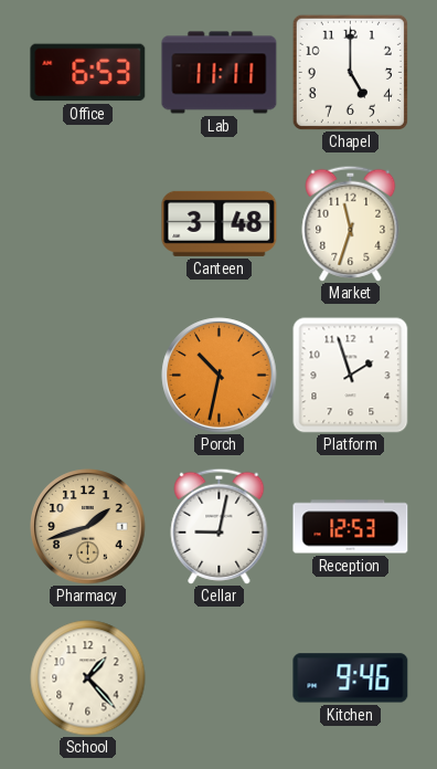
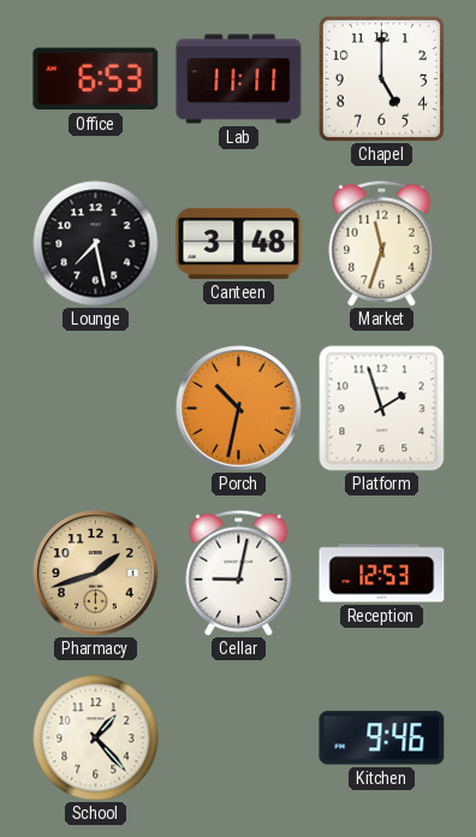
Lounge: none -> 7:28 (96, 244)
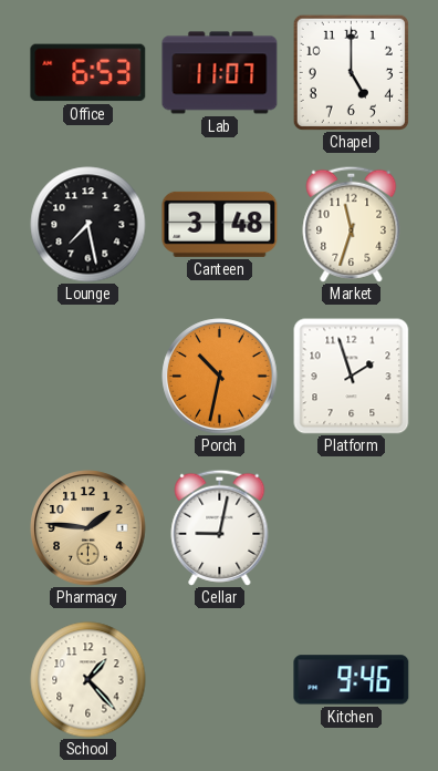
Lab: 11:11 -> 11:07 (220, 73)
Pharmacy: 1:42 -> 1:46 (88, 528)
Reception: 12:53 -> none (382, 574)
